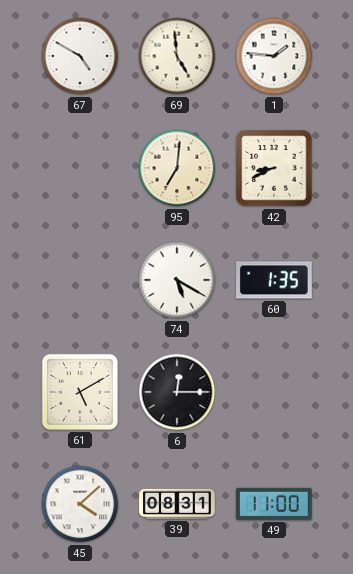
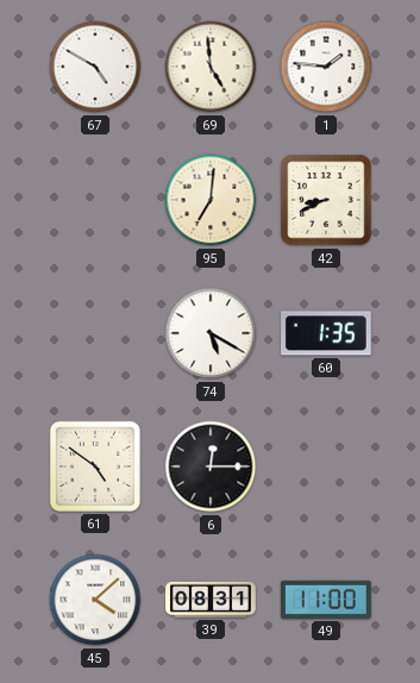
61: 5:10 -> 4:51 (95, 466)
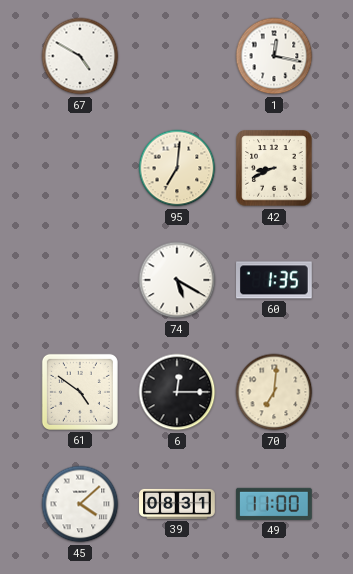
69: 4:59 -> none (211, 67)
1: 1:46 -> 12:17 (274, 56)
70: none -> 7:01 (274, 392)
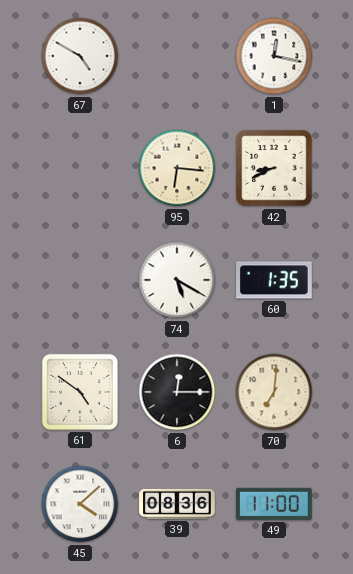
95: 7:01 -> 6:16 (177, 168)
39: 08:31 -> 08:36 (177, 504)
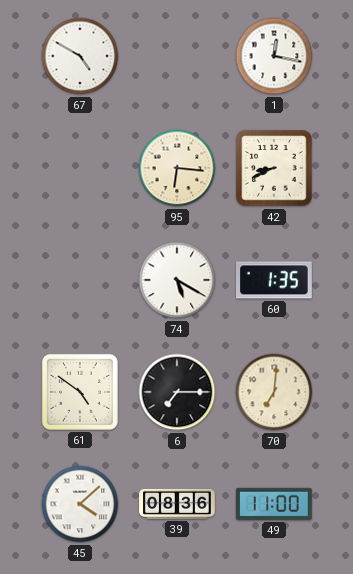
6: 12:15 -> 7:15 (177, 392)
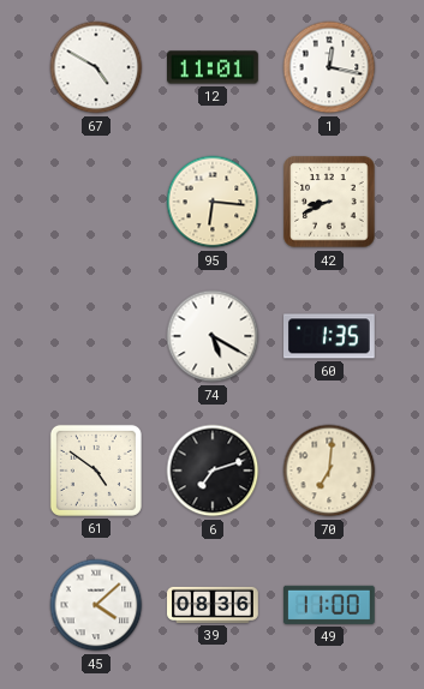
12: none -> 11:01 (214, 67)
6: 7:15 -> 7:12 (213, 471)
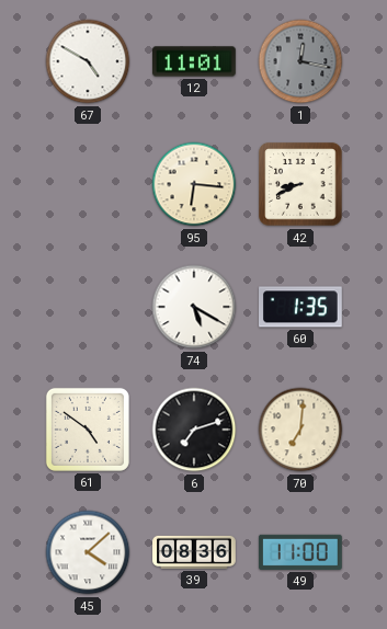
1 dial: white -> grey (300, 61)
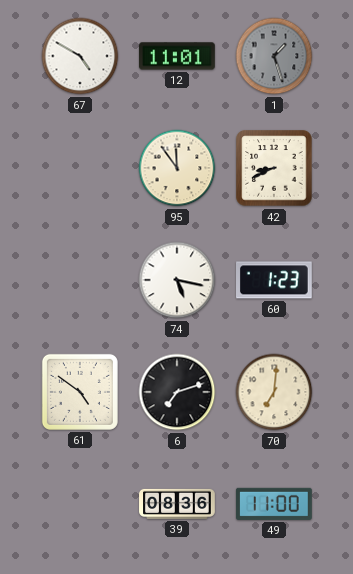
1: 12:17 -> 1:27 (274, 56)
95: 6:16 -> 11:54 (177, 168)
74: 5:20 -> 5:17 (177, 280)
60: 1:35 -> 1:23 (275, 280)
45: 4:08 -> none (88, 552)
